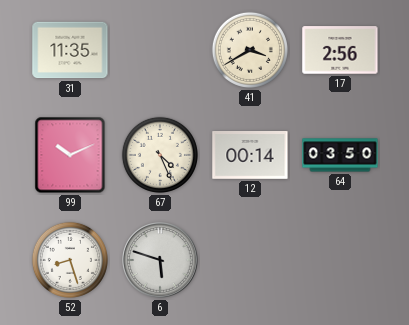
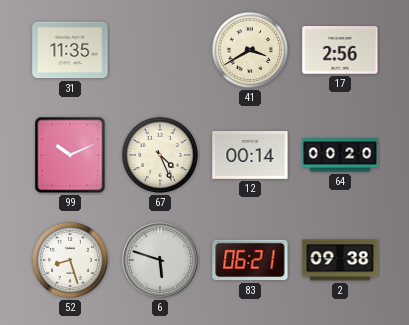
64: 03:50 -> 00:20 (340, 155)
83: none -> 06:21 (250, 260)
2: none -> 09:38 (340, 260)
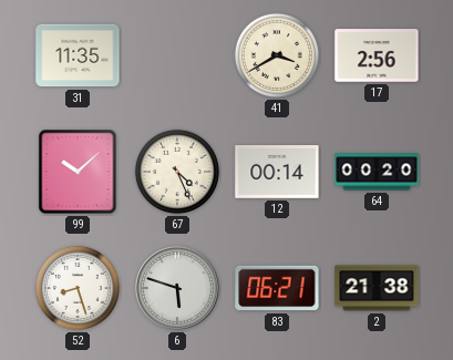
99: 10:11 -> 10:08 (78, 172)
2: 09:38 -> 21:38 (377, 288)
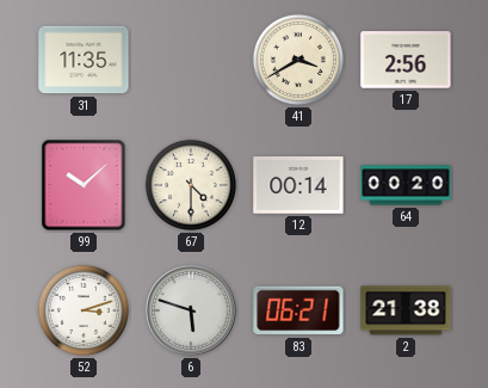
67: 4:26 -> 4:30 (191, 185)
52: 8:27 -> 3:12 (84, 310)
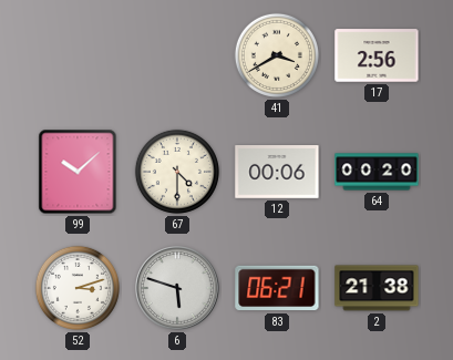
31: 11:35 -> none (84, 60)
12: 00:14 -> 00:06 (277, 173)
